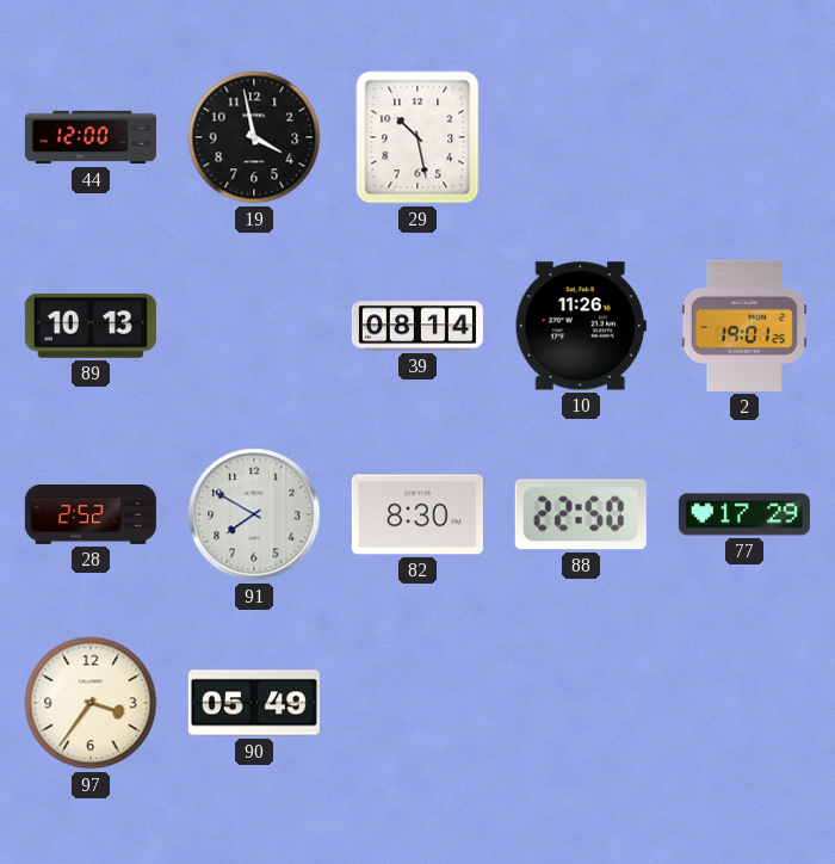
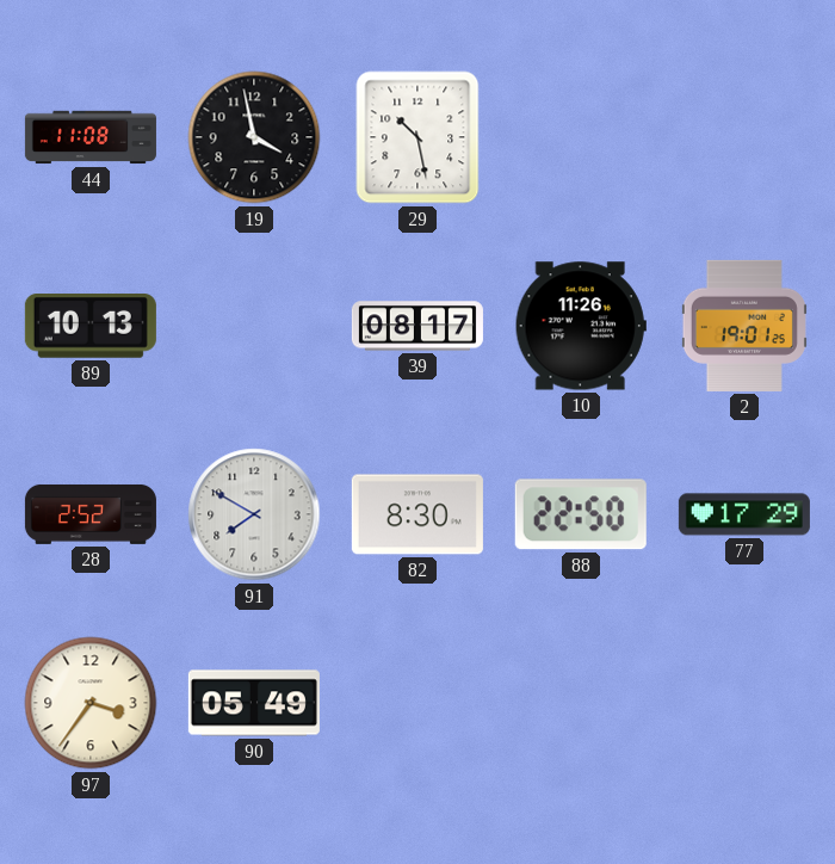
44: 12:00 -> 11:08 (91, 137)
39: 08:14 -> 08:17 (417, 326)
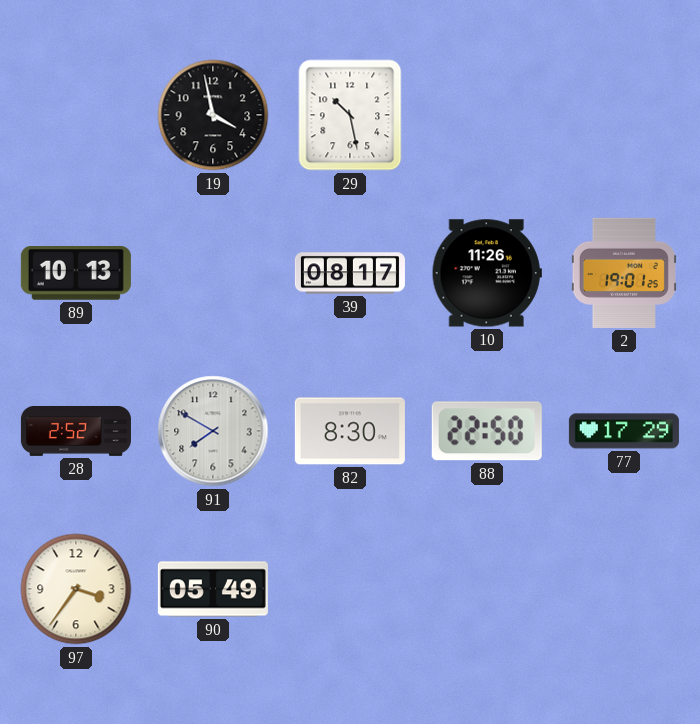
44: 11:08 -> none (91, 137)
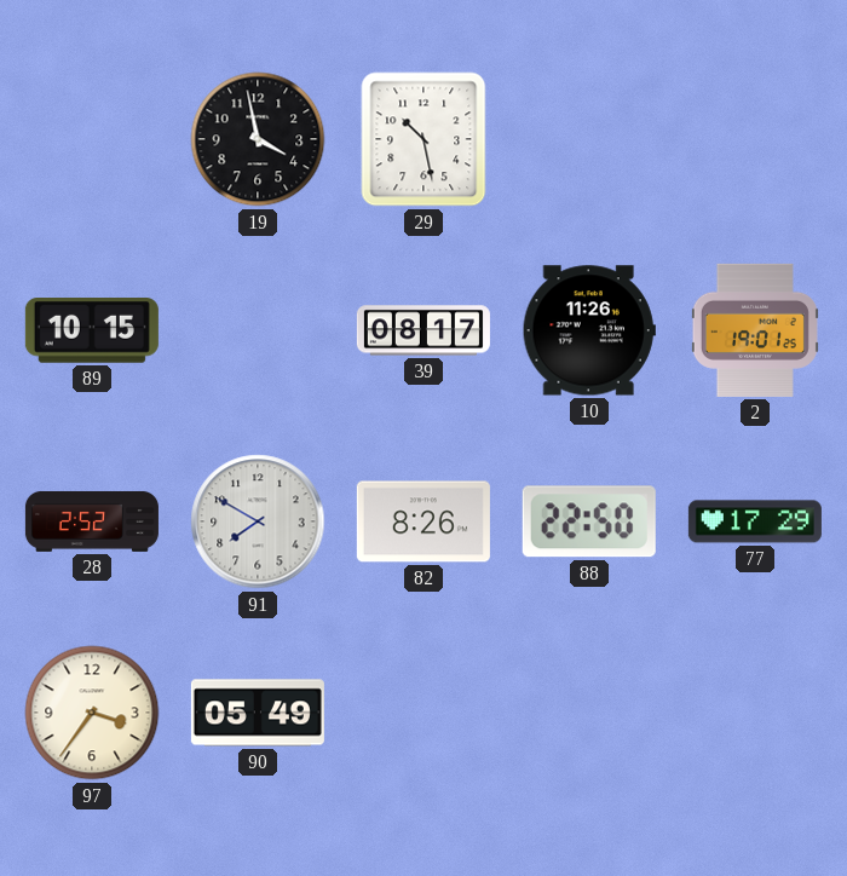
89: 10:13 -> 10:15 (92, 332)
82: 8:30 -> 8:26 (423, 521)
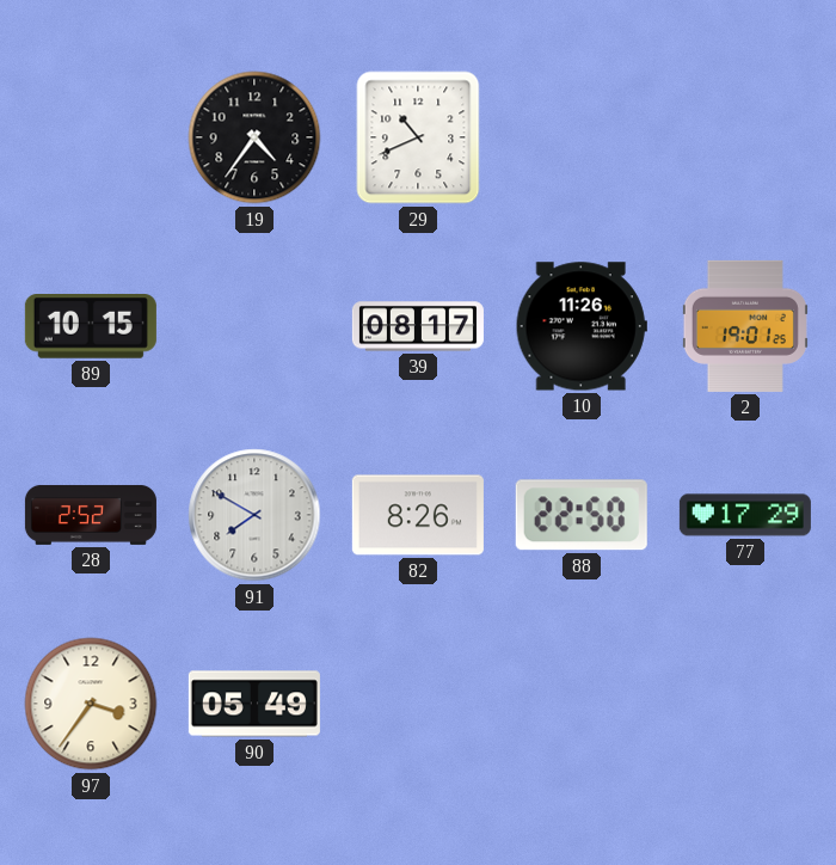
19: 3:58 -> 4:36 (254, 137)
29: 10:28 -> 10:41 (418, 137)
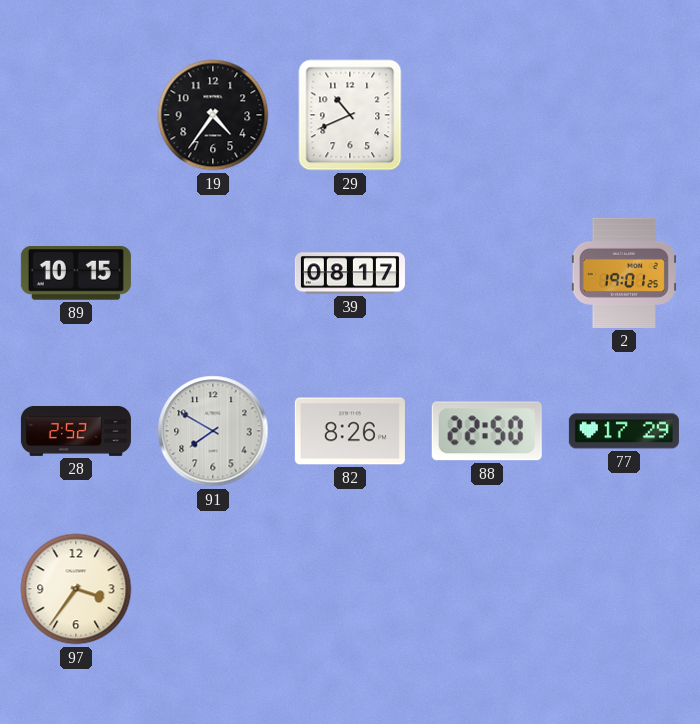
10: 11:26 -> none (582, 326)
90: 05:49 -> none (254, 704)
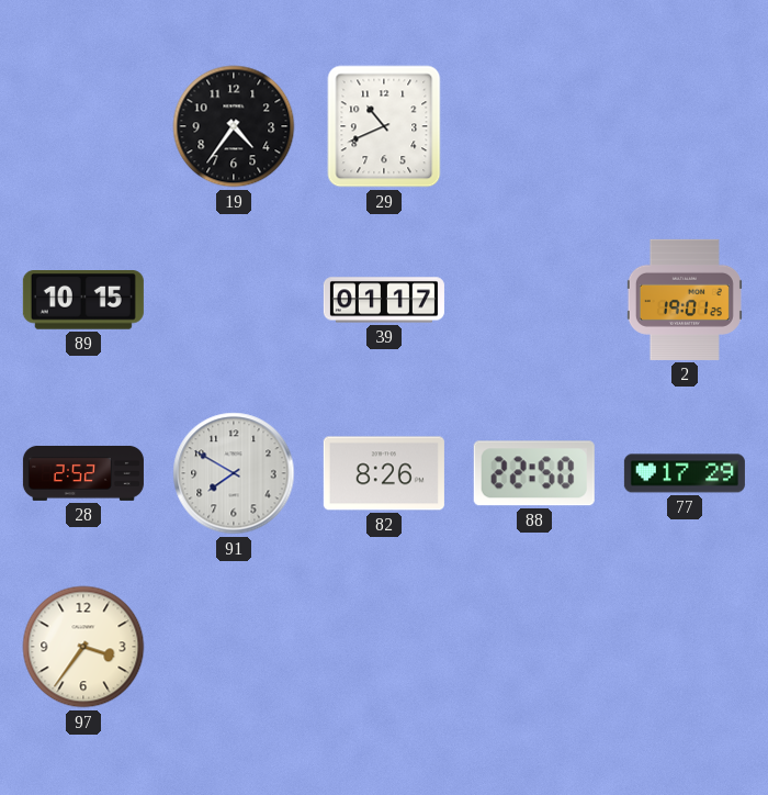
39: 08:17 -> 01:17 (384, 300)
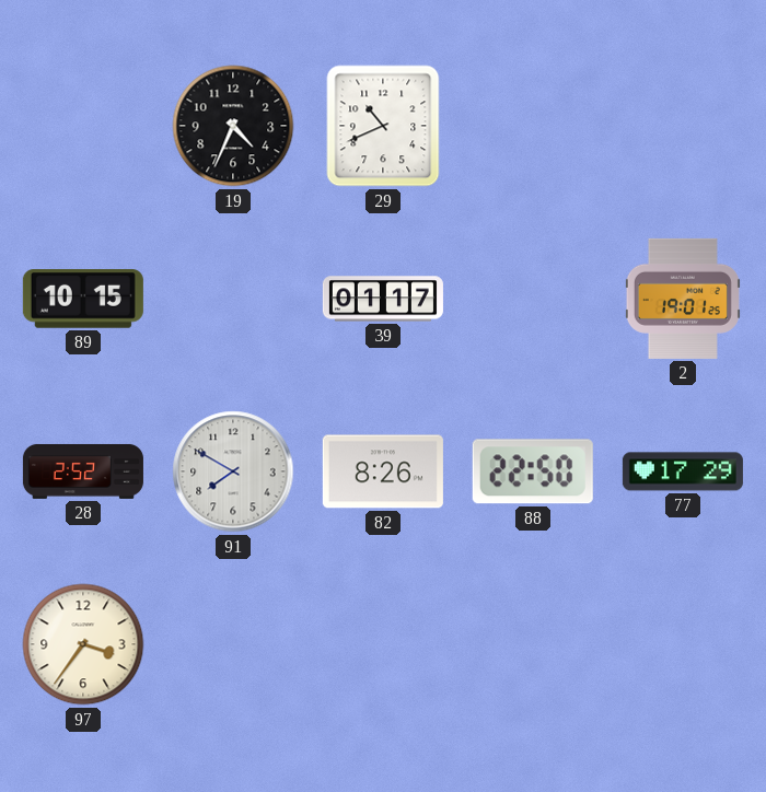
19: 4:36 -> 4:34 (233, 126)
